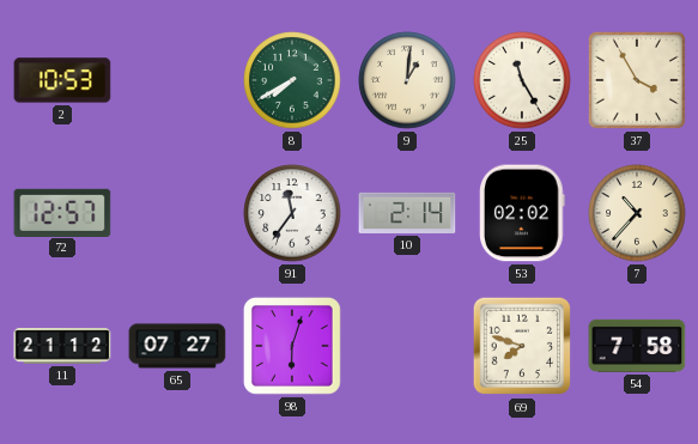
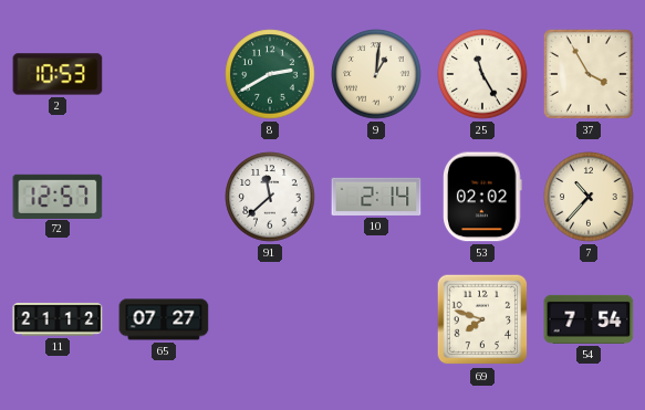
8: 7:40 -> 2:40 (270, 74)
91: 11:36 -> 11:38 (270, 197)
98: 6:03 -> none (292, 346)
54: 7:58 -> 7:54 (589, 319)
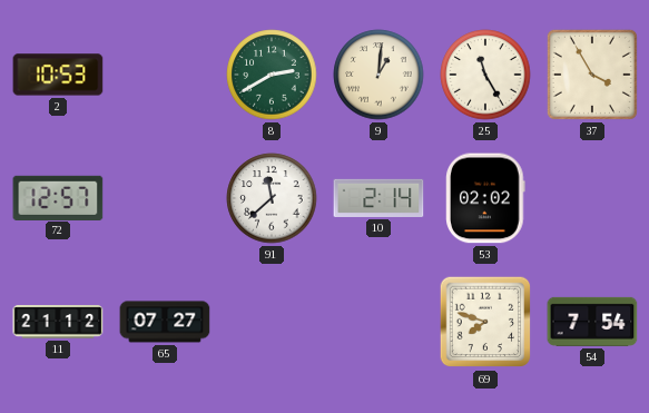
7: 10:37 -> none (589, 197)
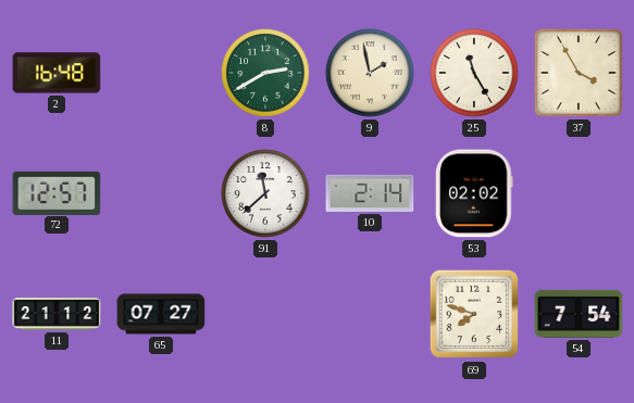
2: 10:53 -> 16:48 (57, 73)
9: 1:01 -> 1:58 (370, 73)
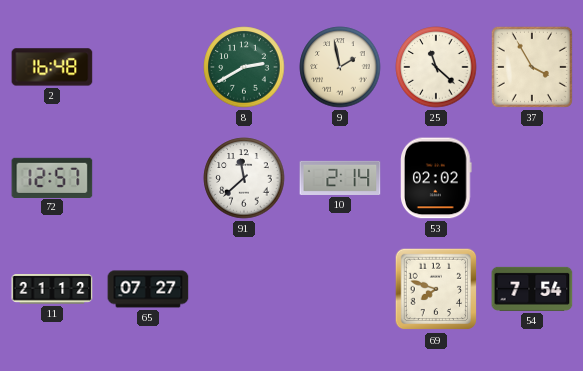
25: 11:25 -> 11:22 (436, 67)
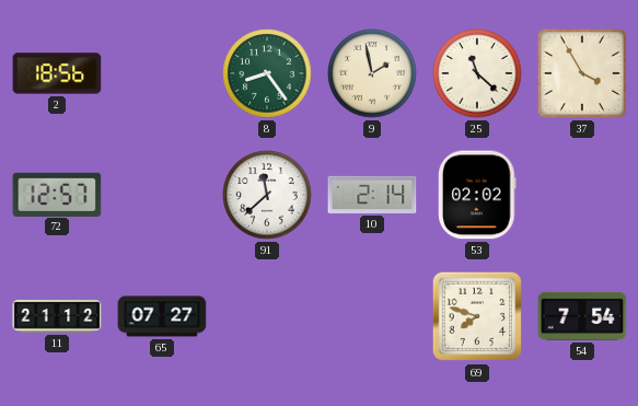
2: 16:48 -> 18:56 (57, 73)
8: 2:40 -> 8:24 (267, 73)
